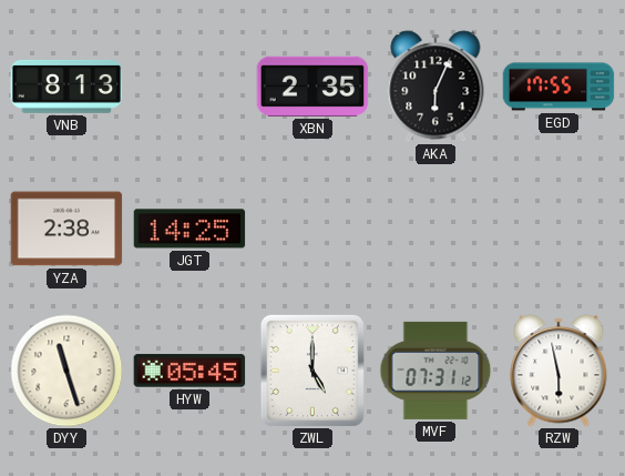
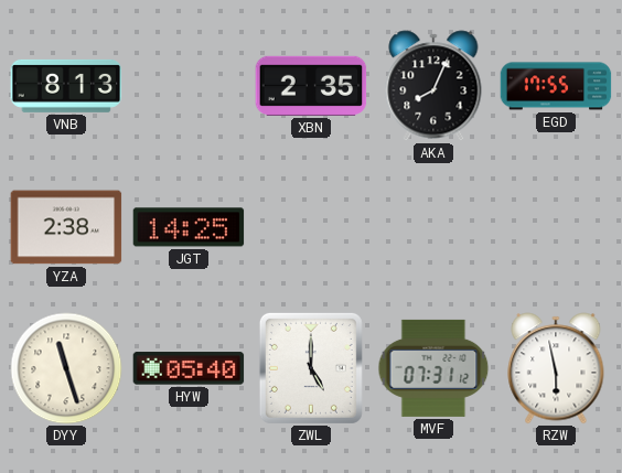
AKA: 6:04 -> 8:04 (433, 86)
HYW: 05:45 -> 05:40 (189, 368)
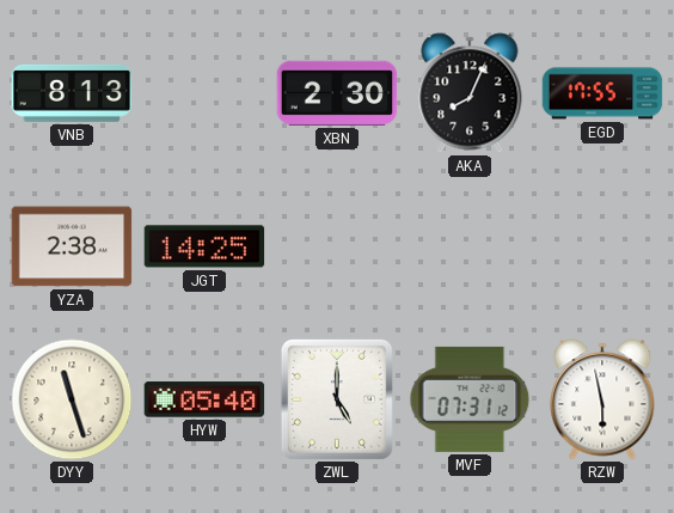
XBN: 2:35 -> 2:30 (337, 93)
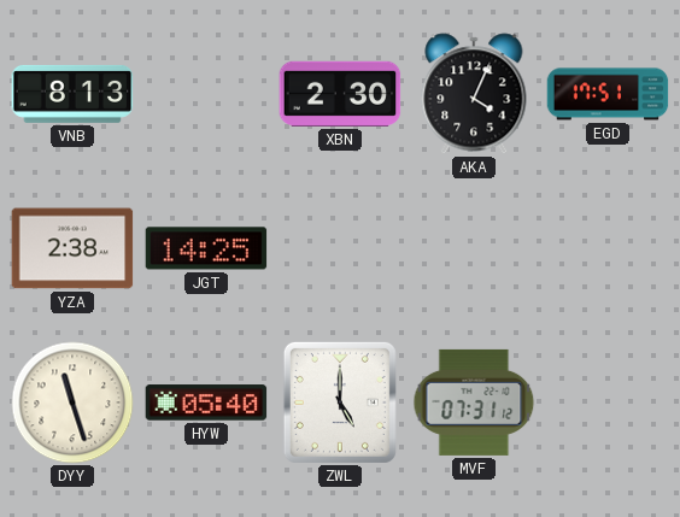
AKA: 8:04 -> 4:04 (474, 94)
EGD: 17:55 -> 17:51 (608, 94)
RZW: 5:58 -> none (602, 399)
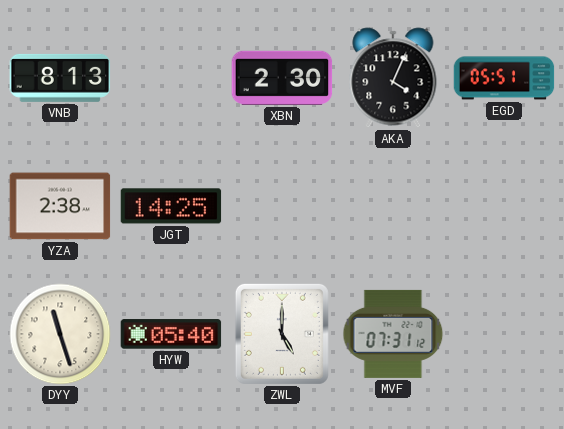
EGD: 17:51 -> 05:51 (504, 78)
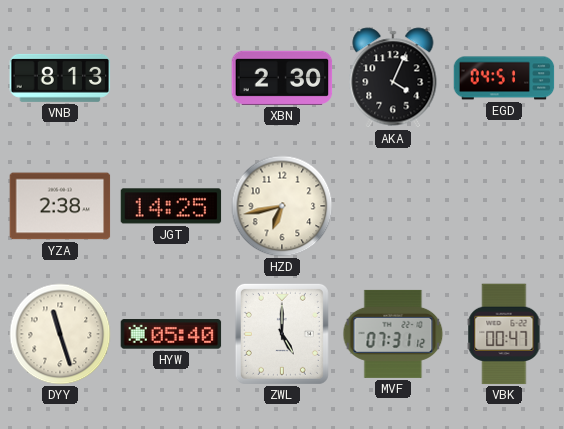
EGD: 05:51 -> 04:51 (504, 78)
HZD: none -> 6:43 (282, 206)
VBK: none -> 00:47 (504, 334)
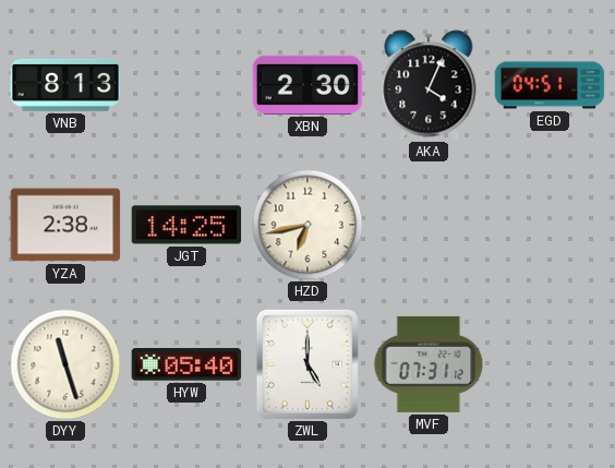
VBK: 00:47 -> none (504, 334)
